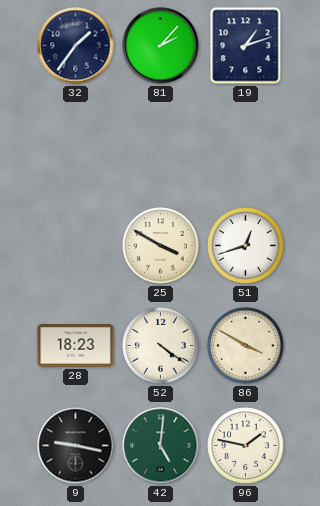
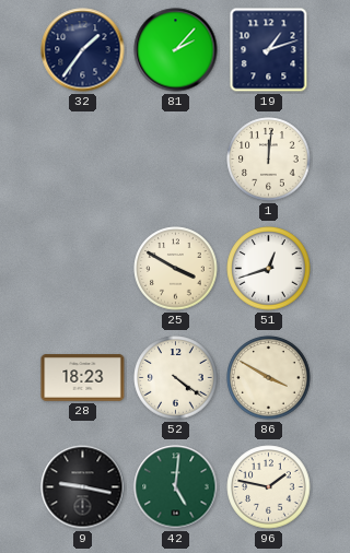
1: none -> 12:01 (269, 160)
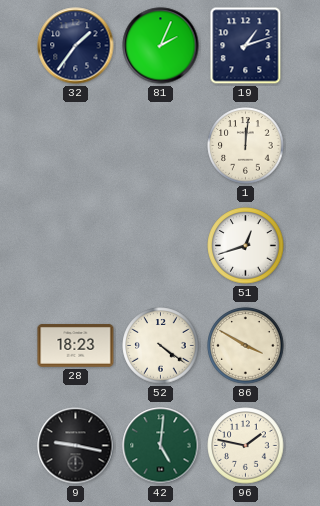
81: 2:07 -> 2:04 (161, 46)
25: 3:50 -> none (176, 269)
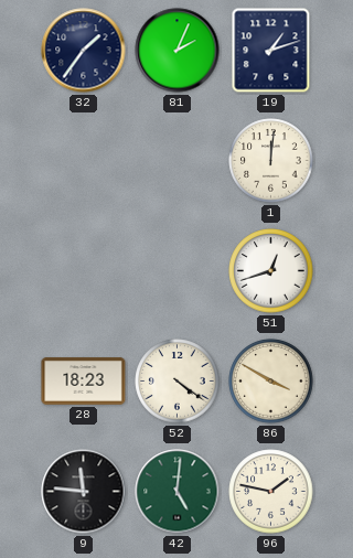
9: 9:17 -> 11:46 (84, 492)
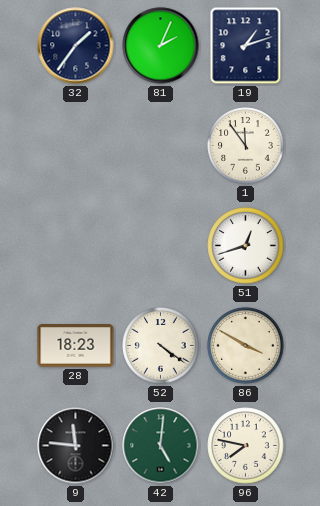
1: 12:01 -> 11:54 (246, 146)
96: 1:47 -> 7:47 (246, 446)
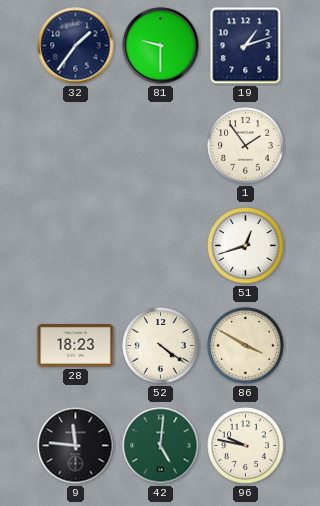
81: 2:04 -> 9:30 (161, 46)
1: 11:54 -> 1:54 (246, 146)
96: 7:47 -> 9:47 (246, 446)
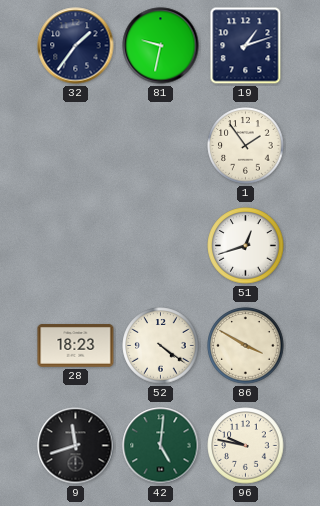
81: 9:30 -> 9:32 (161, 46)
9: 11:46 -> 11:42 (76, 446)
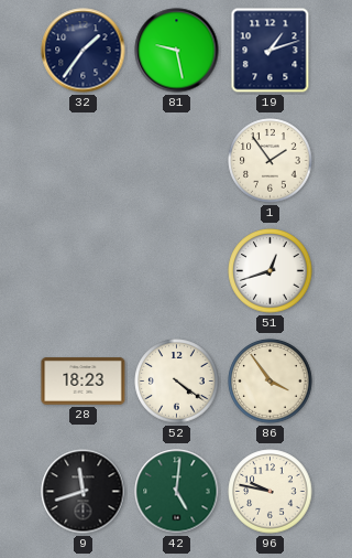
81: 9:32 -> 9:28 (177, 51)
86: 3:50 -> 3:54 (271, 382)
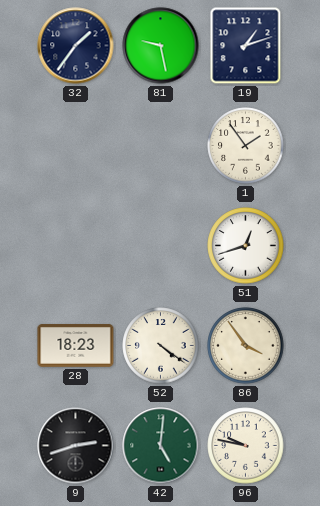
9: 11:42 -> 2:42 (76, 446)
